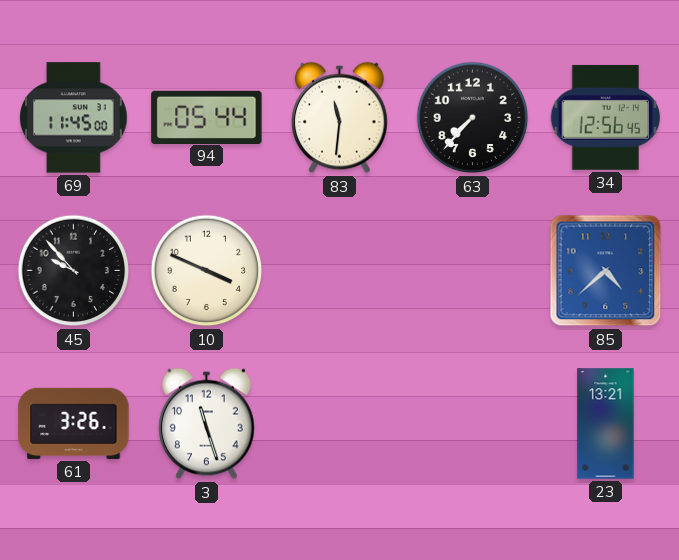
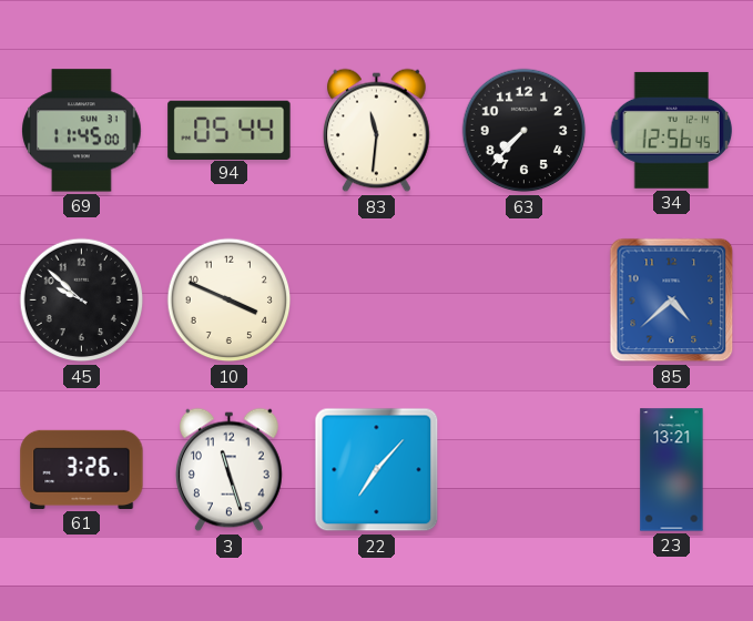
45: 9:53 -> 9:52 (82, 301)
22: none -> 7:07 (377, 470)
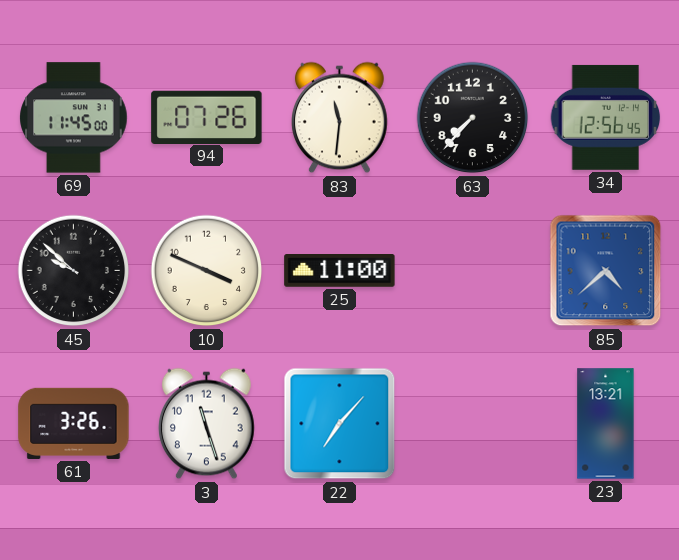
94: 05:44 -> 07:26 (207, 117)
25: none -> 11:00 (340, 271)
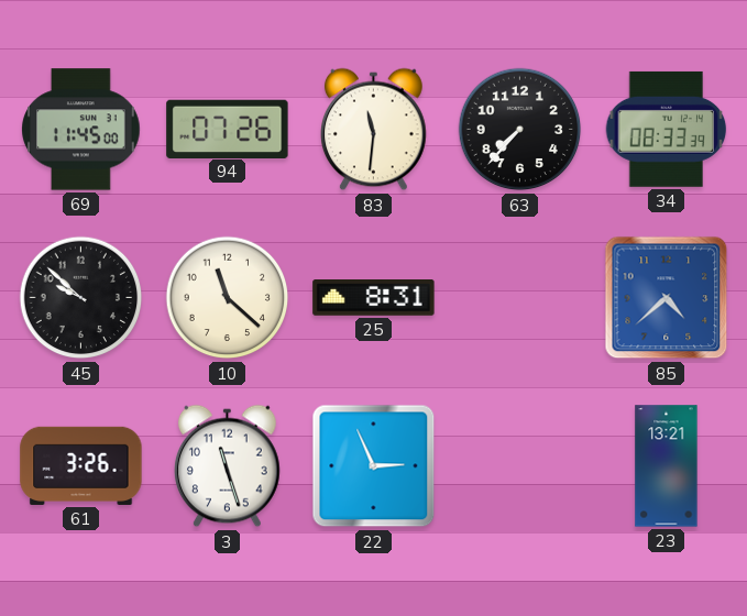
34: 12:56 -> 08:33 (667, 129)
10: 3:49 -> 11:22 (228, 298)
25: 11:00 -> 8:31 (374, 298)
22: 7:07 -> 2:56 (374, 466)
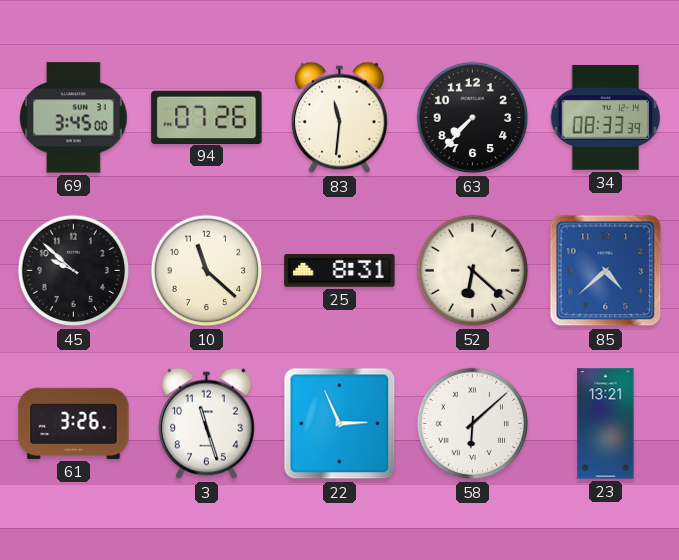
69: 11:45 -> 3:45 (74, 118)
52: none -> 6:22 (473, 271)
58: none -> 6:08 (473, 424)
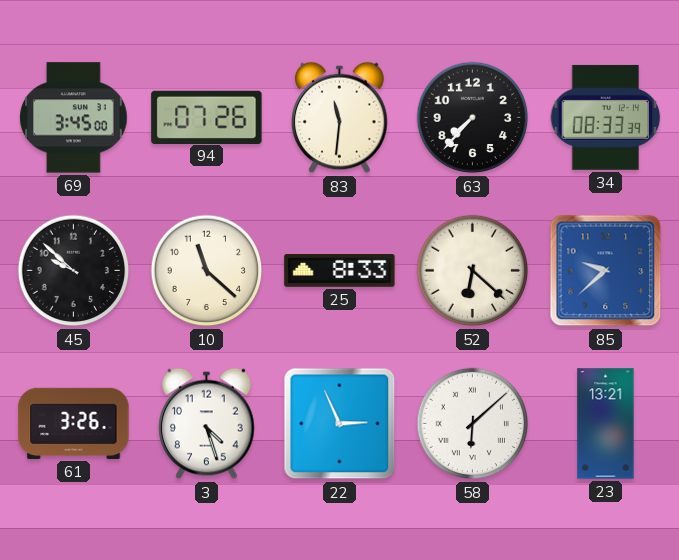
25: 8:31 -> 8:33 (340, 271)
85: 4:38 -> 9:38 (606, 271)
3: 11:27 -> 4:27 (207, 424)
